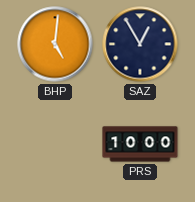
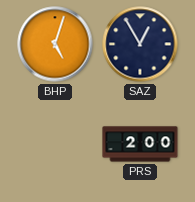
BHP: 5:01 -> 5:03 (55, 44)
PRS: 10:00 -> 2:00 (140, 144)
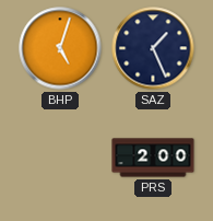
SAZ: 12:55 -> 1:26 (153, 48)
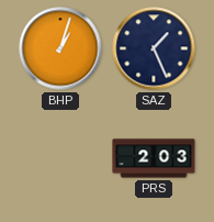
BHP: 5:03 -> 1:03 (60, 48)
PRS: 2:00 -> 2:03 (154, 158)
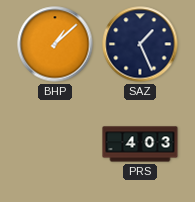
BHP: 1:03 -> 1:08 (55, 44)
PRS: 2:03 -> 4:03 (140, 144)
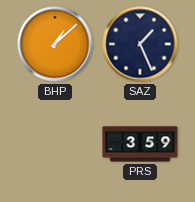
PRS: 4:03 -> 3:59 (140, 144)
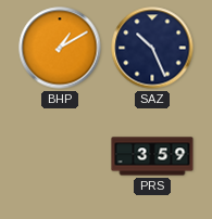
BHP: 1:08 -> 1:10 (60, 48)
SAZ: 1:26 -> 10:26 (152, 48)
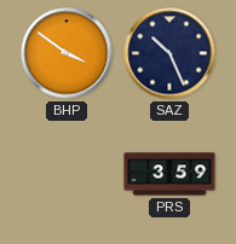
BHP: 1:10 -> 3:51 (67, 53)
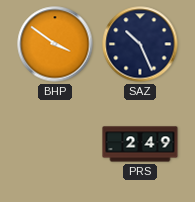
PRS: 3:59 -> 2:49 (140, 144)
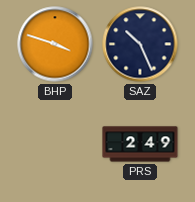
BHP: 3:51 -> 3:48 (55, 44)
